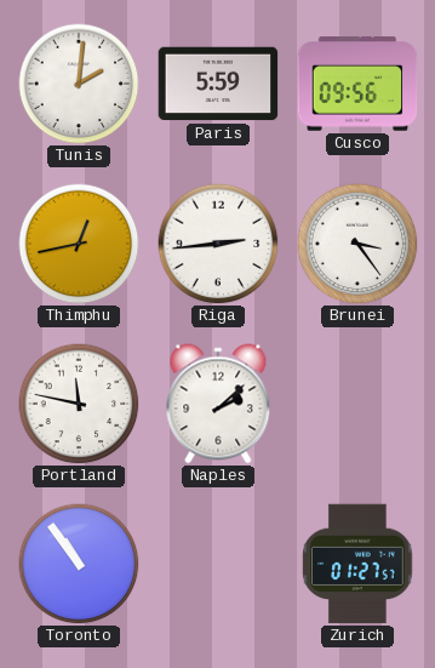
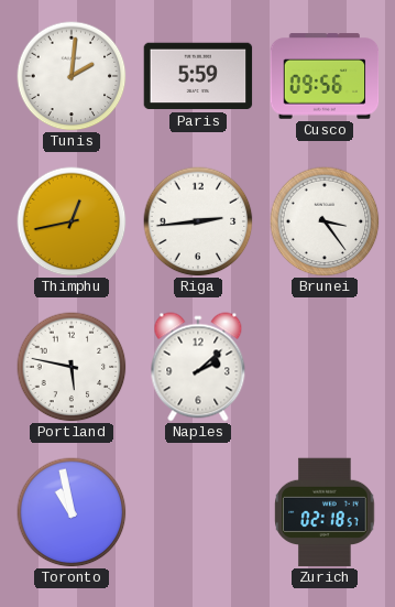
Portland: 11:47 -> 5:47 (72, 367)
Toronto: 10:54 -> 10:58 (72, 512)
Zurich: 01:27 -> 02:18 (325, 512)
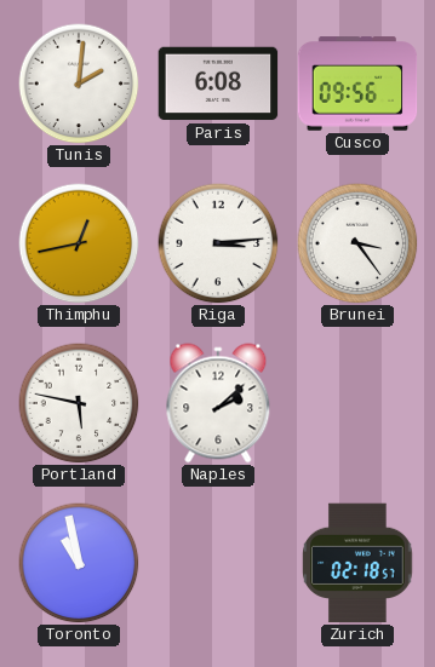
Paris: 5:59 -> 6:08 (218, 84)
Riga: 2:44 -> 3:14 (218, 243)
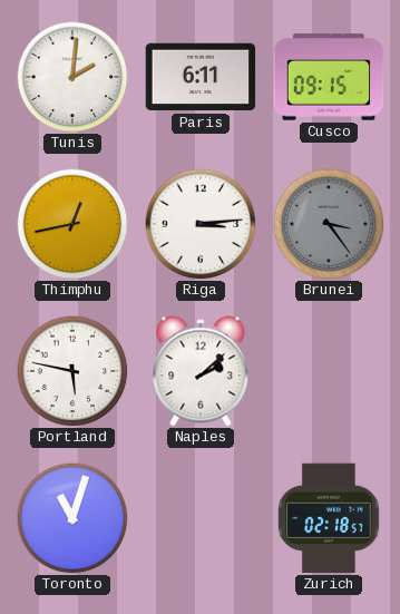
Paris: 6:08 -> 6:11 (201, 77)
Cusco: 09:56 -> 09:15 (329, 77)
Brunei dial: white -> grey (329, 224)
Toronto: 10:58 -> 11:03 (72, 518)
